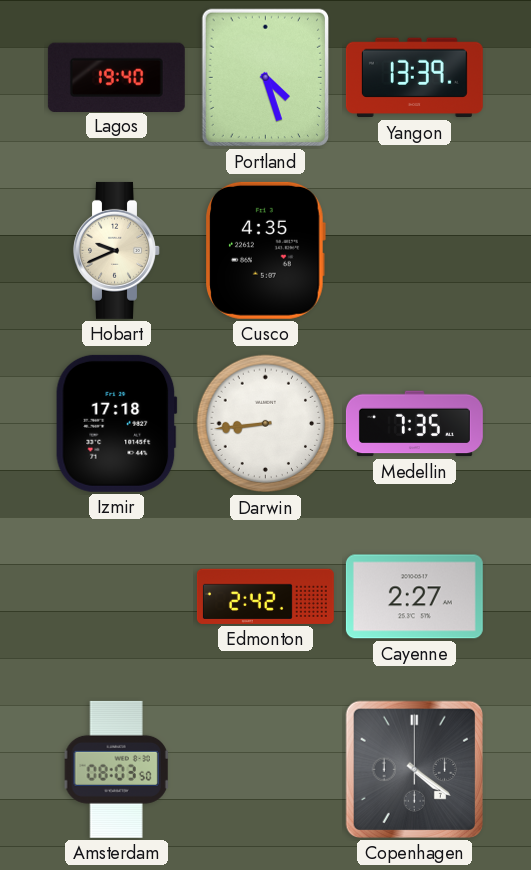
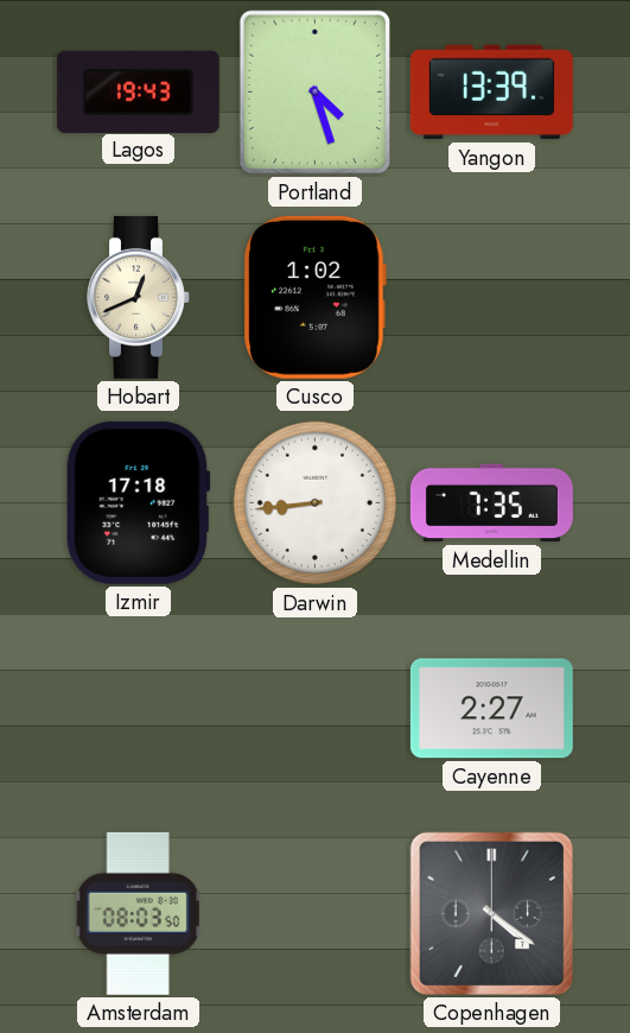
Lagos: 19:40 -> 19:43 (138, 91)
Hobart: 9:41 -> 12:41 (139, 297)
Cusco: 4:35 -> 1:02 (314, 297)
Edmonton: 2:42 -> none (265, 596)
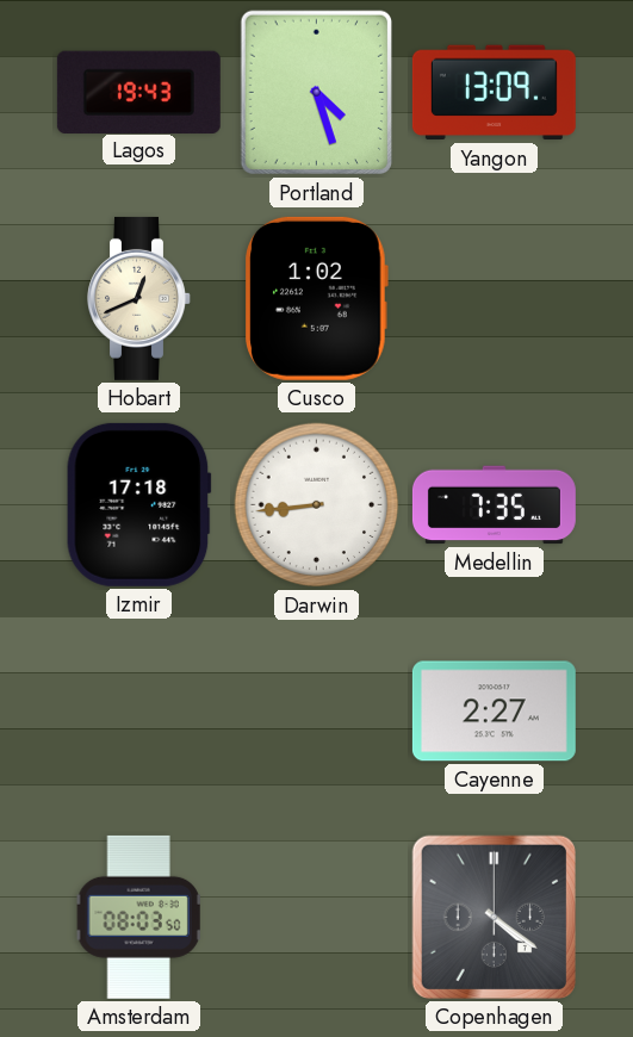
Yangon: 13:39 -> 13:09 (494, 93)
